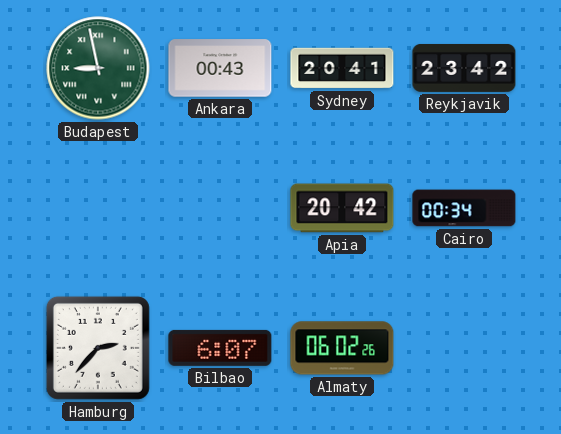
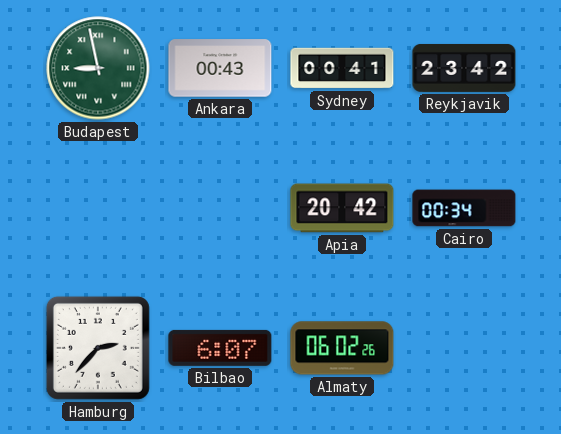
Sydney: 20:41 -> 00:41 (342, 68)
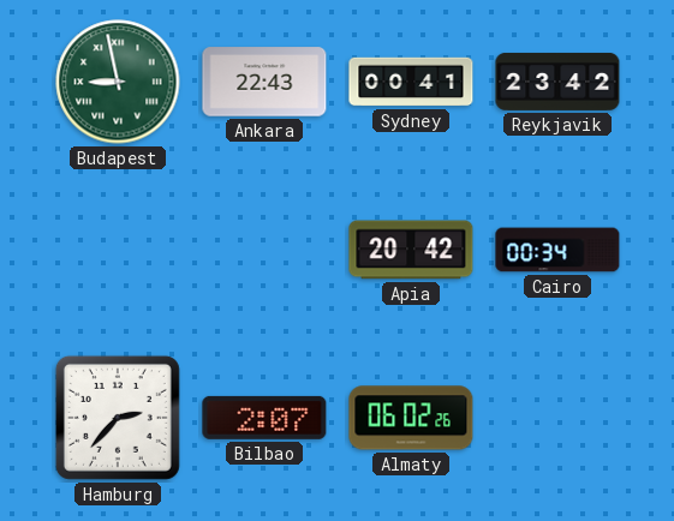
Ankara: 00:43 -> 22:43 (264, 82)
Bilbao: 6:07 -> 2:07 (264, 418)
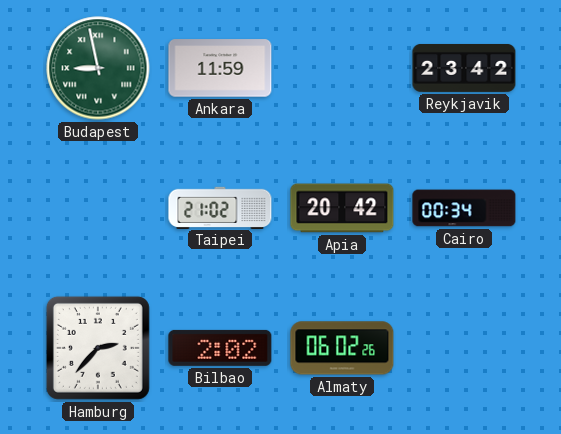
Ankara: 22:43 -> 11:59 (220, 68)
Sydney: 00:41 -> none (411, 82)
Taipei: none -> 21:02 (220, 207)
Bilbao: 2:07 -> 2:02 (220, 348)
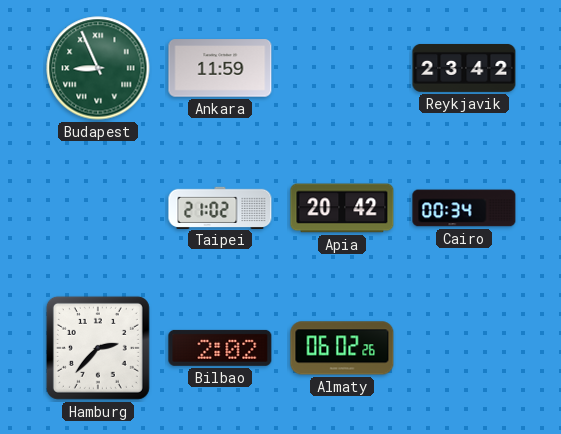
Budapest: 8:58 -> 8:56 (98, 68)
